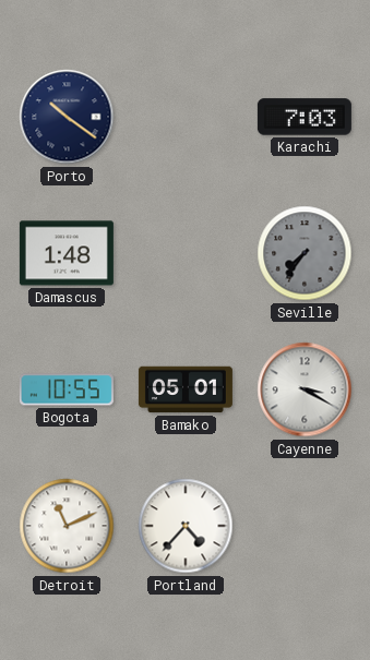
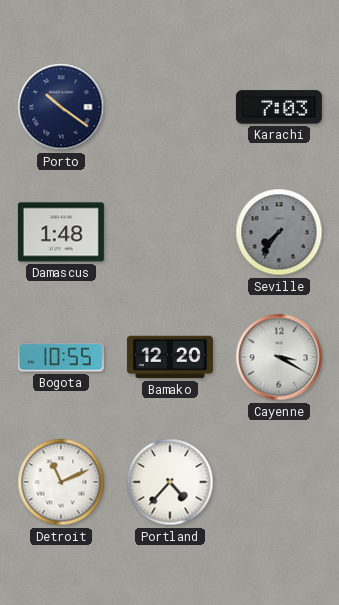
Bamako: 05:01 -> 12:20 (170, 357)
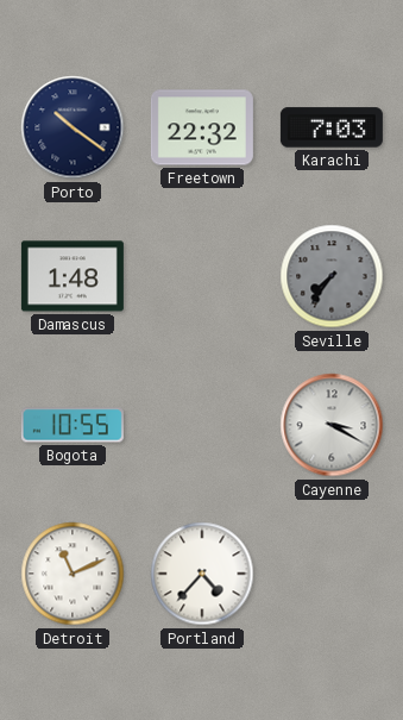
Freetown: none -> 22:32 (202, 127)
Bamako: 12:20 -> none (170, 357)
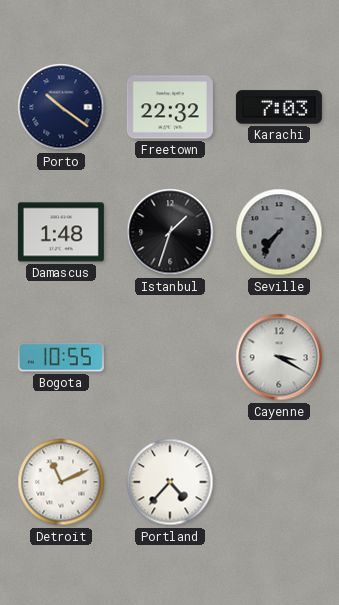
Istanbul: none -> 1:33 (170, 232)
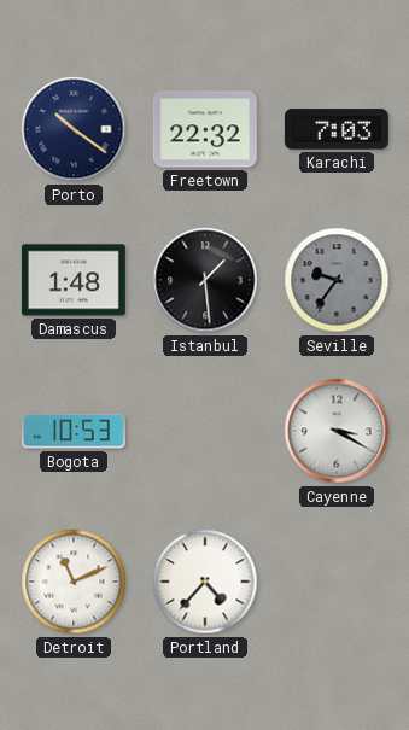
Istanbul: 1:33 -> 1:29 (205, 280)
Seville: 7:36 -> 9:36 (337, 280)
Bogota: 10:55 -> 10:53 (74, 431)
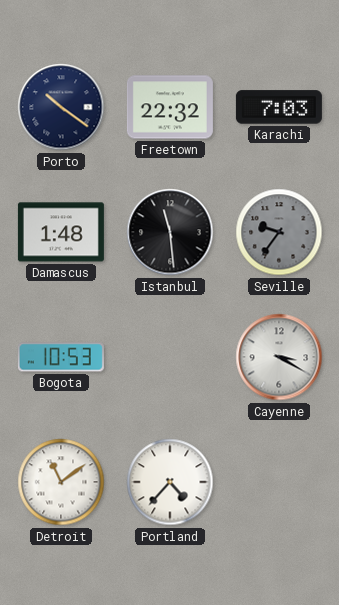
Istanbul: 1:29 -> 11:29 (170, 232)
Detroit: 11:11 -> 11:09 (61, 482)
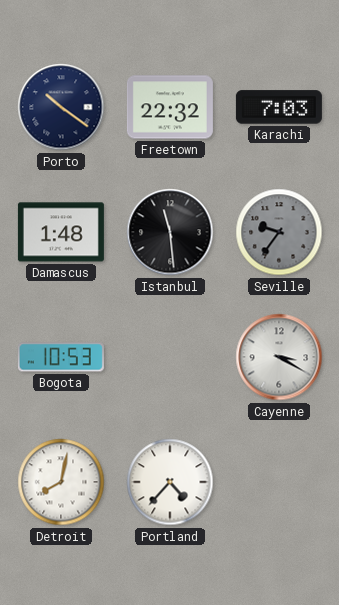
Detroit: 11:09 -> 8:02 (61, 482)
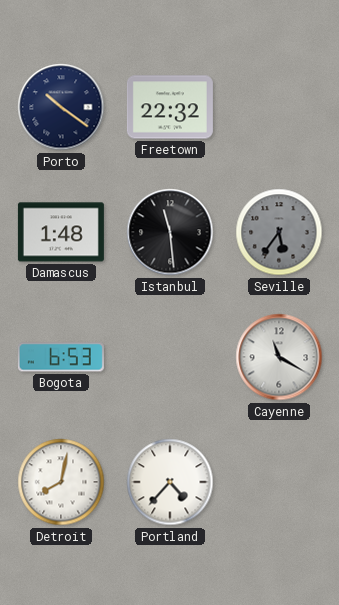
Karachi: 7:03 -> none (279, 107)
Seville: 9:36 -> 5:36 (279, 232)
Bogota: 10:53 -> 6:53 (61, 357)
Cayenne: 3:20 -> 11:20 (279, 357)
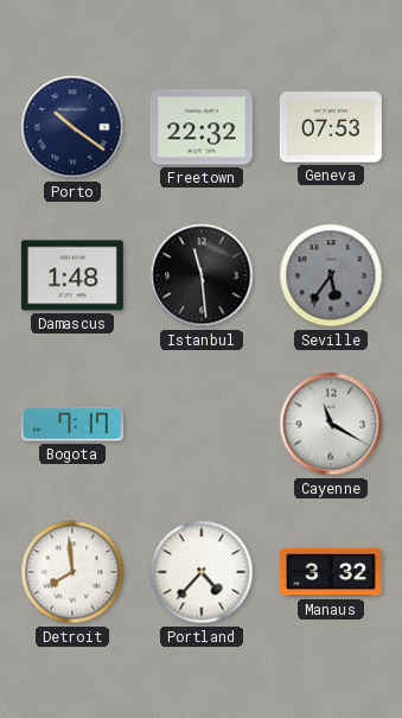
Geneva: none -> 07:53 (331, 127)
Bogota: 6:53 -> 7:17 (72, 424)
Detroit: 8:02 -> 7:59 (72, 572)
Manaus: none -> 3:32 (331, 572)
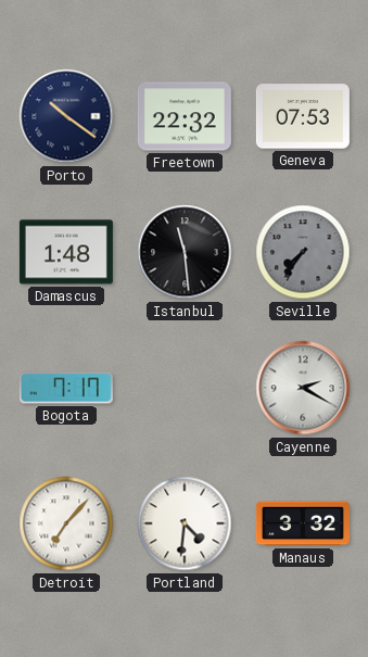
Seville: 5:36 -> 7:36 (303, 252)
Cayenne: 11:20 -> 2:20 (303, 388)
Detroit: 7:59 -> 7:07 (66, 523)
Portland: 4:37 -> 4:31 (185, 523)
